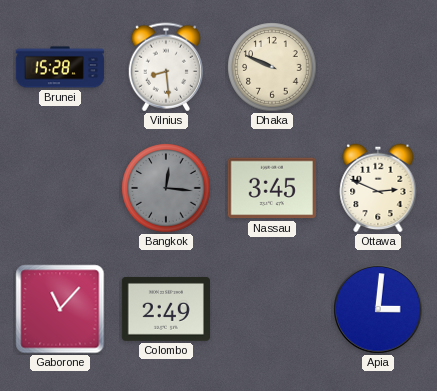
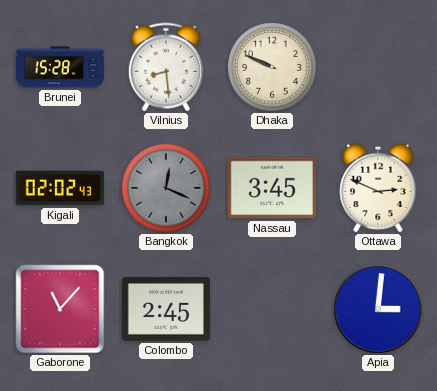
Kigali: none -> 02:02 (59, 188)
Bangkok: 12:16 -> 12:19 (166, 188)
Colombo: 2:49 -> 2:45 (165, 309)
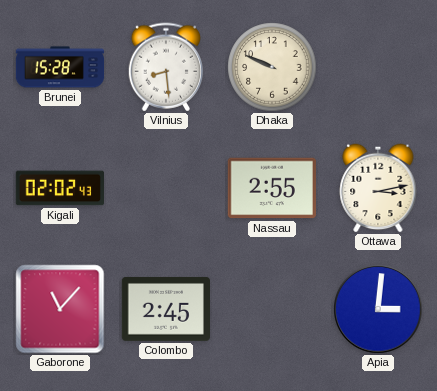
Bangkok: 12:19 -> none (166, 188)
Nassau: 3:45 -> 2:55 (272, 188)
Ottawa: 2:49 -> 3:13 (378, 188)
